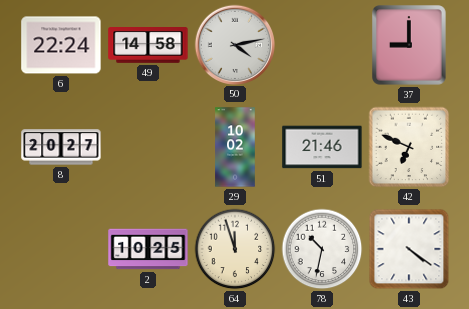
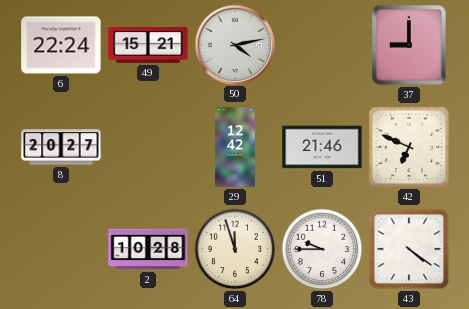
49: 14:58 -> 15:21 (148, 46)
29: 10:02 -> 12:42 (235, 147)
2: 10:25 -> 10:28 (148, 249)
78: 10:32 -> 9:45 (322, 249)
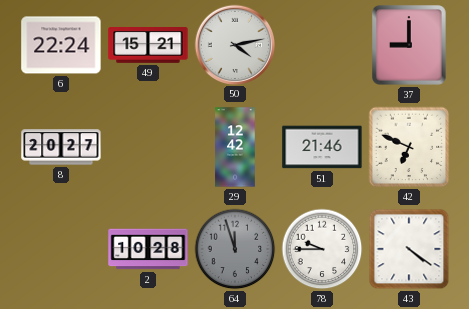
64 dial: cream -> grey (235, 249)
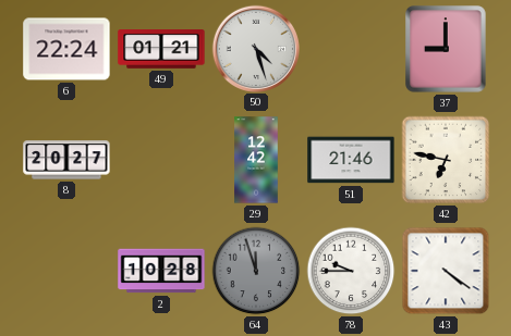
49: 15:21 -> 01:21 (161, 50)
50: 4:13 -> 4:27 (255, 48)
42: 6:49 -> 6:47 (446, 160)
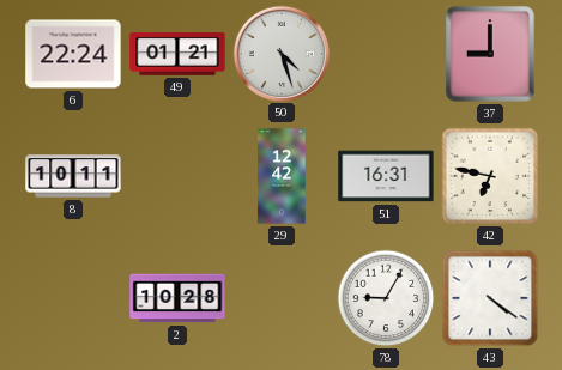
8: 20:27 -> 10:11 (73, 176)
51: 21:46 -> 16:31 (386, 176)
64: 11:57 -> none (256, 271)
78: 9:45 -> 9:05 (386, 298)
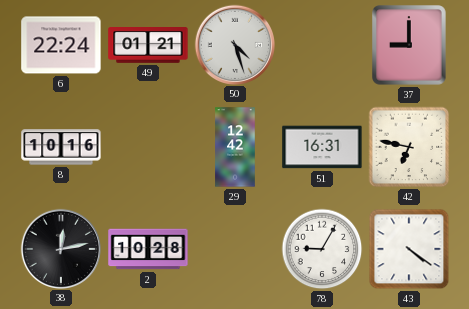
8: 10:11 -> 10:16 (61, 147)
38: none -> 12:13 (60, 248)
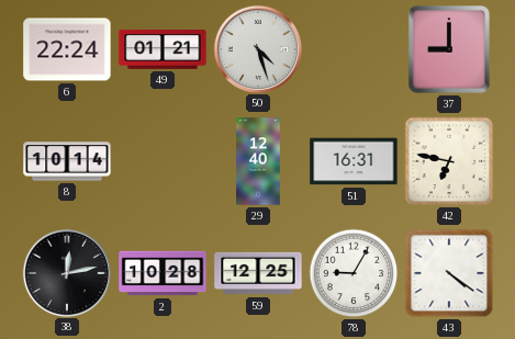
8: 10:16 -> 10:14 (67, 161)
29: 12:42 -> 12:40 (258, 161)
59: none -> 12:25 (258, 273)
